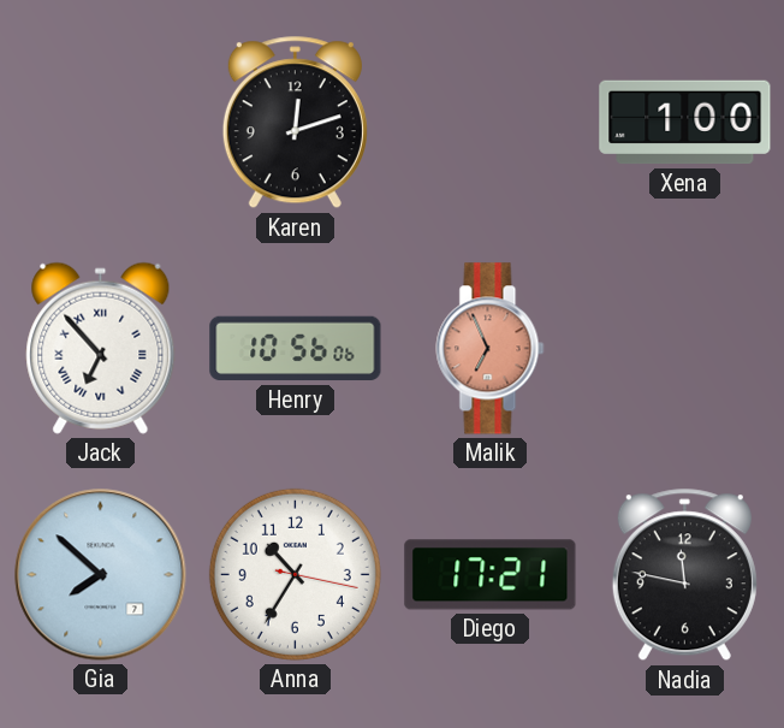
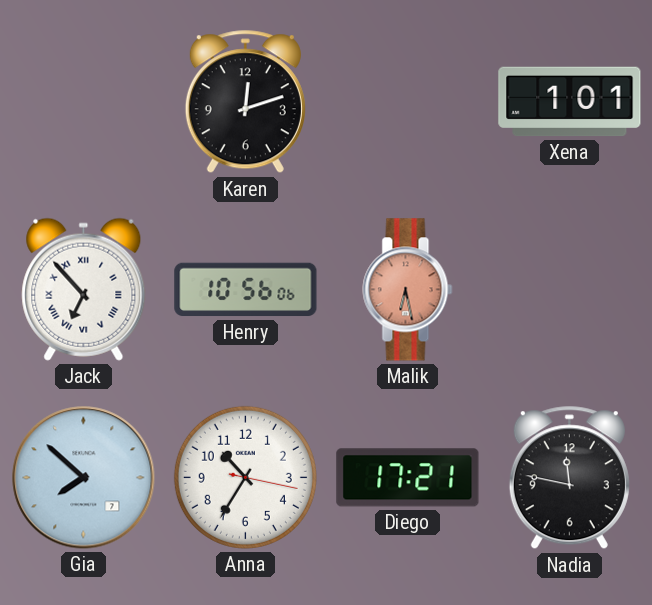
Xena: 1:00 -> 1:01 (570, 102)
Malik: 6:56 -> 6:28 (408, 290)
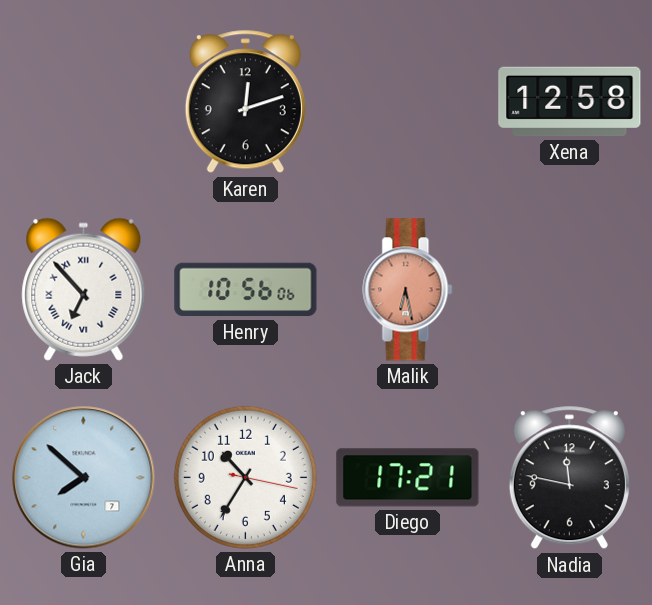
Xena: 1:01 -> 12:58 (570, 102)
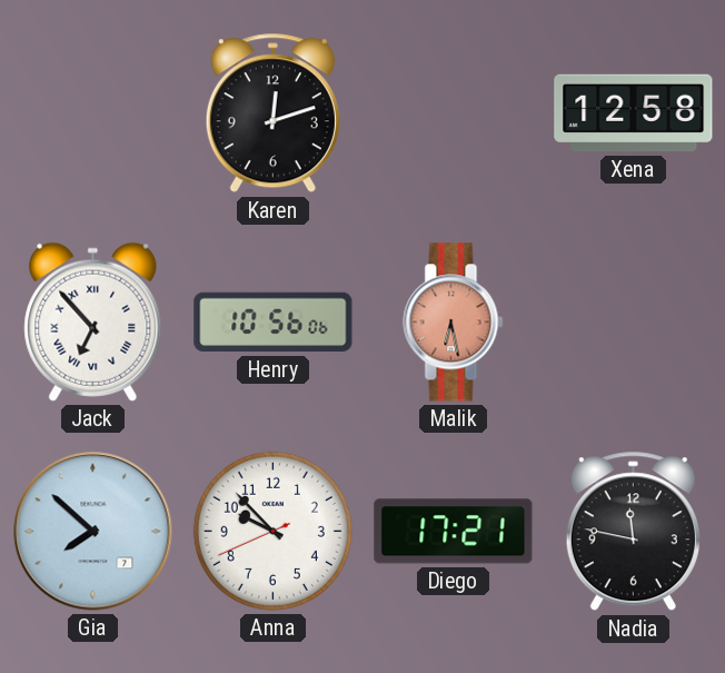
Anna: 10:35 -> 9:52 (272, 531)
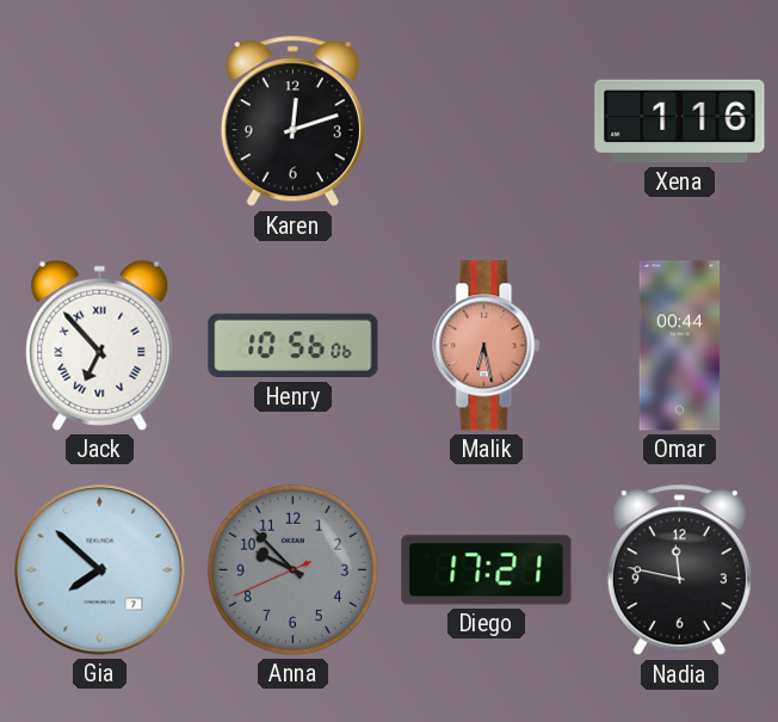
Xena: 12:58 -> 1:16 (680, 122)
Omar: none -> 00:44 (680, 346)
Anna dial: white -> grey (292, 569)
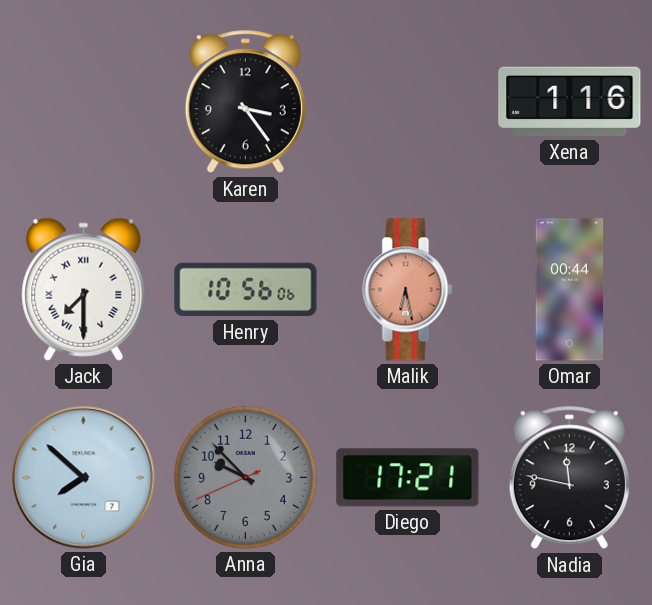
Karen: 12:12 -> 3:24 (245, 102)
Jack: 6:53 -> 7:30 (84, 289)
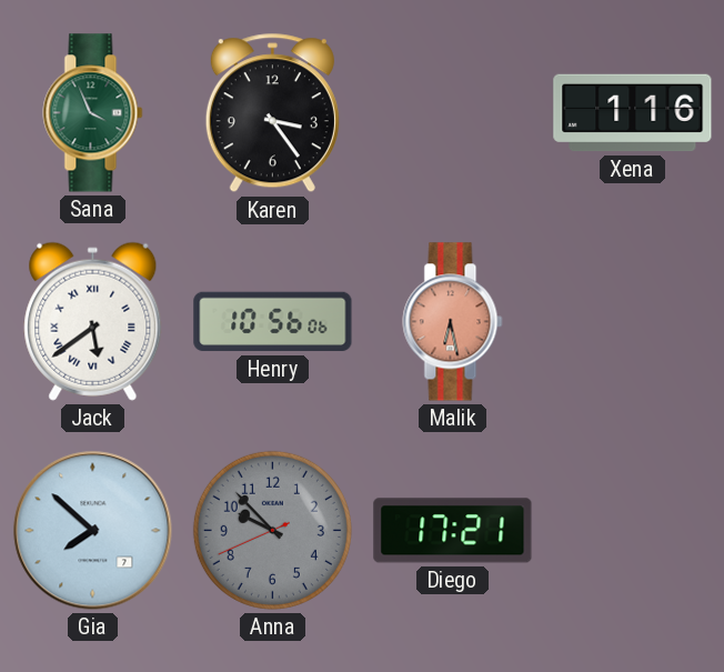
Sana: none -> 3:56 (93, 113)
Jack: 7:30 -> 5:39 (93, 321)
Omar: 00:44 -> none (570, 290)
Nadia: 11:47 -> none (569, 478)
